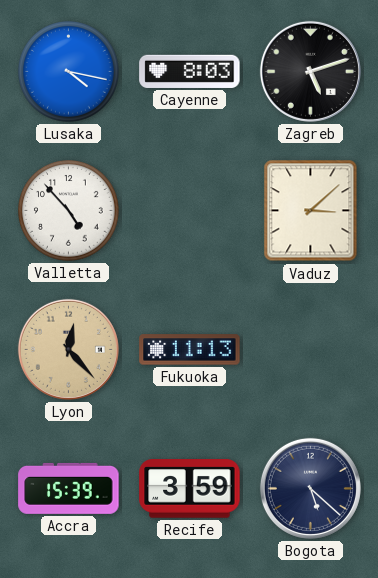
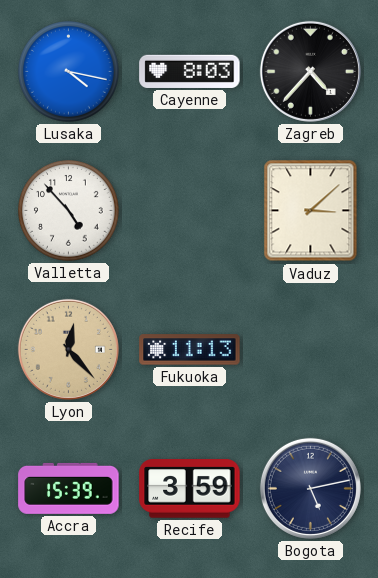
Zagreb: 5:12 -> 4:37 (310, 71)
Bogota: 5:22 -> 5:13 (310, 488)
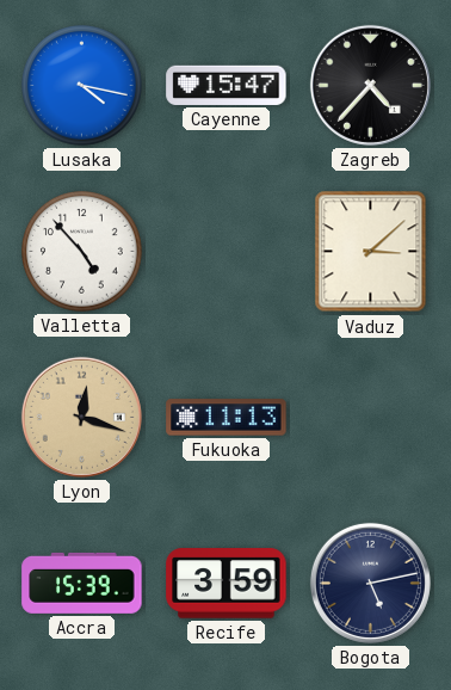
Cayenne: 8:03 -> 15:47 (227, 85)
Lyon: 12:23 -> 12:18 (81, 417)
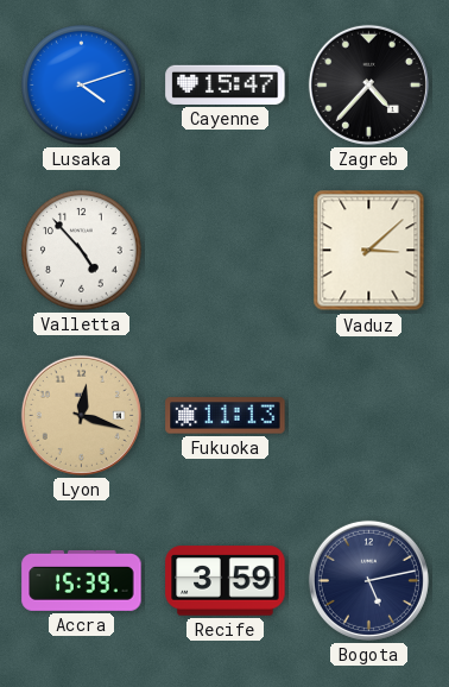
Lusaka: 4:17 -> 4:12 (82, 86)
